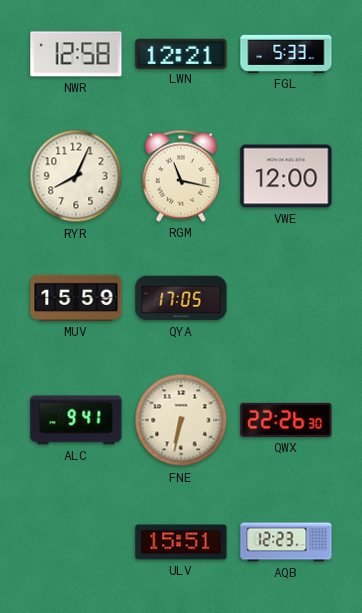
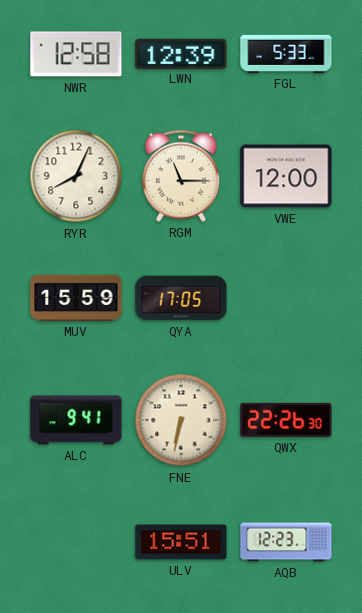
LWN: 12:21 -> 12:39 (181, 53)
RGM: 11:17 -> 11:15 (181, 176)
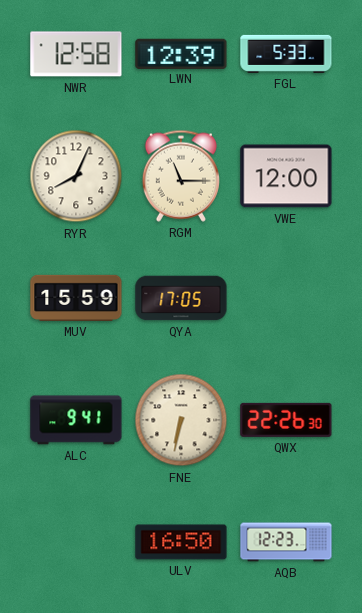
ULV: 15:51 -> 16:50 (181, 542)
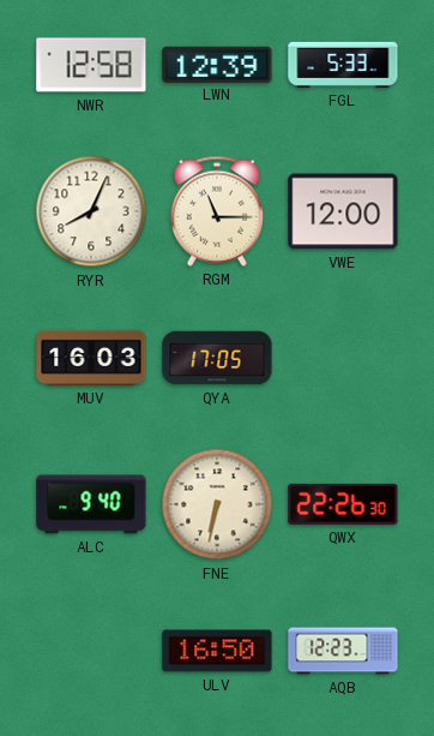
MUV: 15:59 -> 16:03 (91, 358)
ALC: 9:41 -> 9:40 (91, 504)
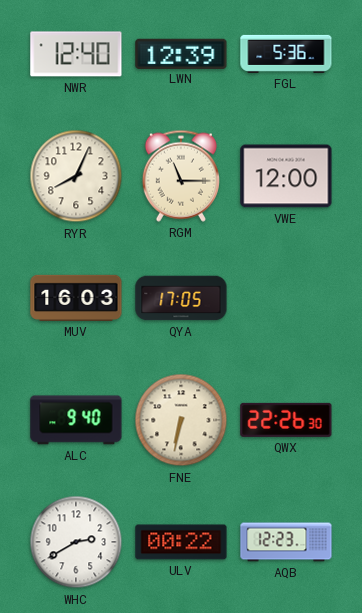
NWR: 12:58 -> 12:40 (76, 54)
FGL: 5:33 -> 5:36 (286, 54)
WHC: none -> 2:40 (76, 542)
ULV: 16:50 -> 00:22 (181, 542)
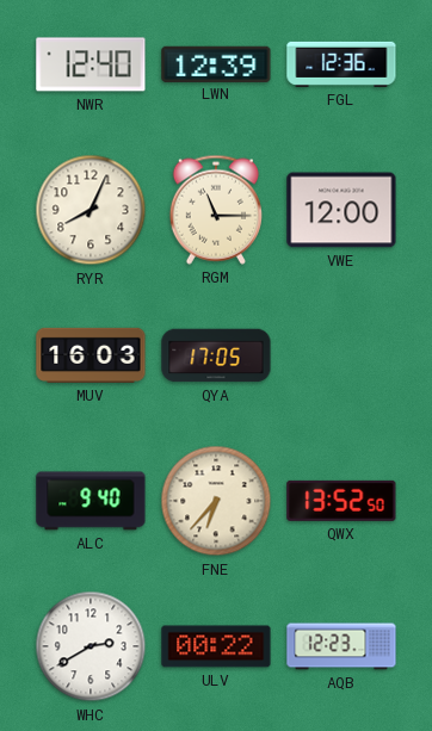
FGL: 5:36 -> 12:36 (341, 64)
FNE: 6:32 -> 6:37 (216, 501)
QWX: 22:26 -> 13:52 (341, 501)
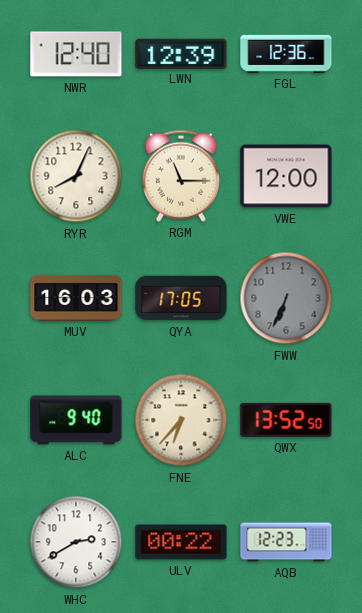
FWW: none -> 6:34 (286, 298)
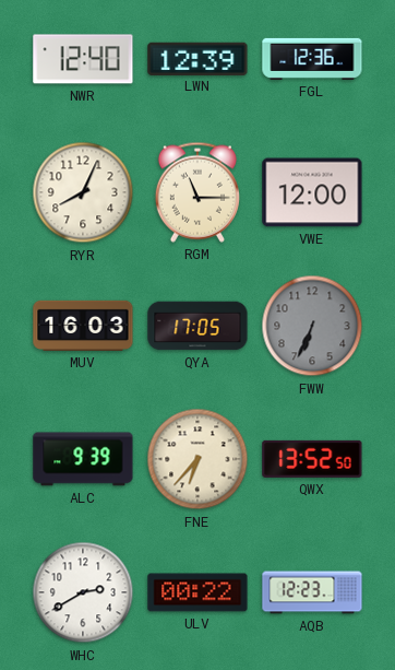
ALC: 9:40 -> 9:39 (83, 459)
